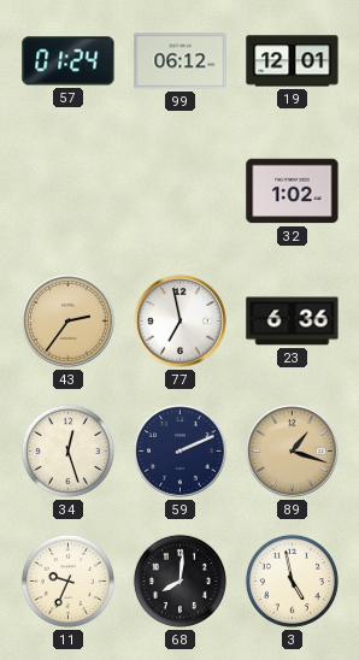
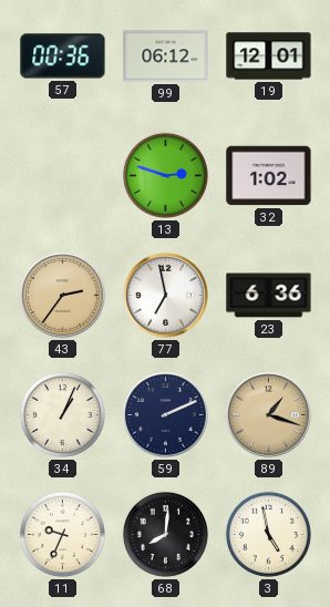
57: 01:24 -> 00:36 (63, 56)
13: none -> 2:48 (165, 175)
34: 12:27 -> 1:04 (62, 414)
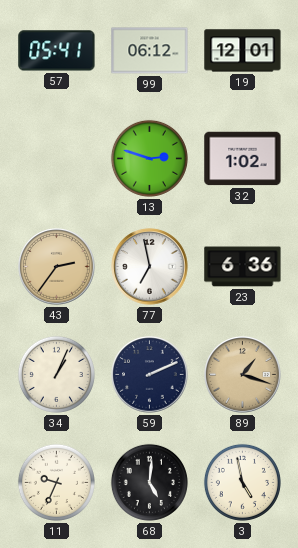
57: 00:36 -> 05:41 (57, 51)
68: 8:01 -> 5:01 (149, 482)
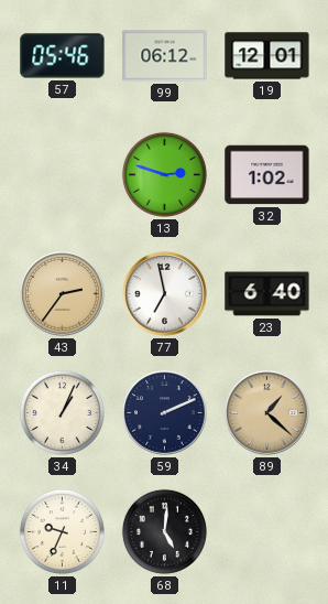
57: 05:41 -> 05:46 (63, 56)
23: 6:36 -> 6:40 (267, 294)
89: 1:18 -> 1:22 (267, 413)
3: 4:58 -> none (242, 482)
